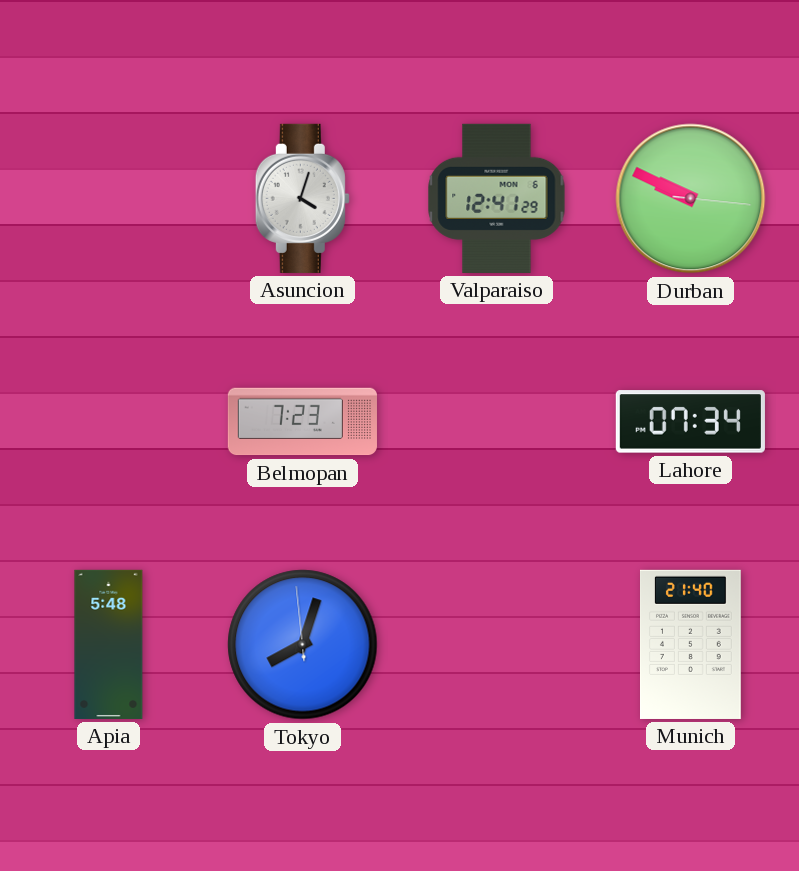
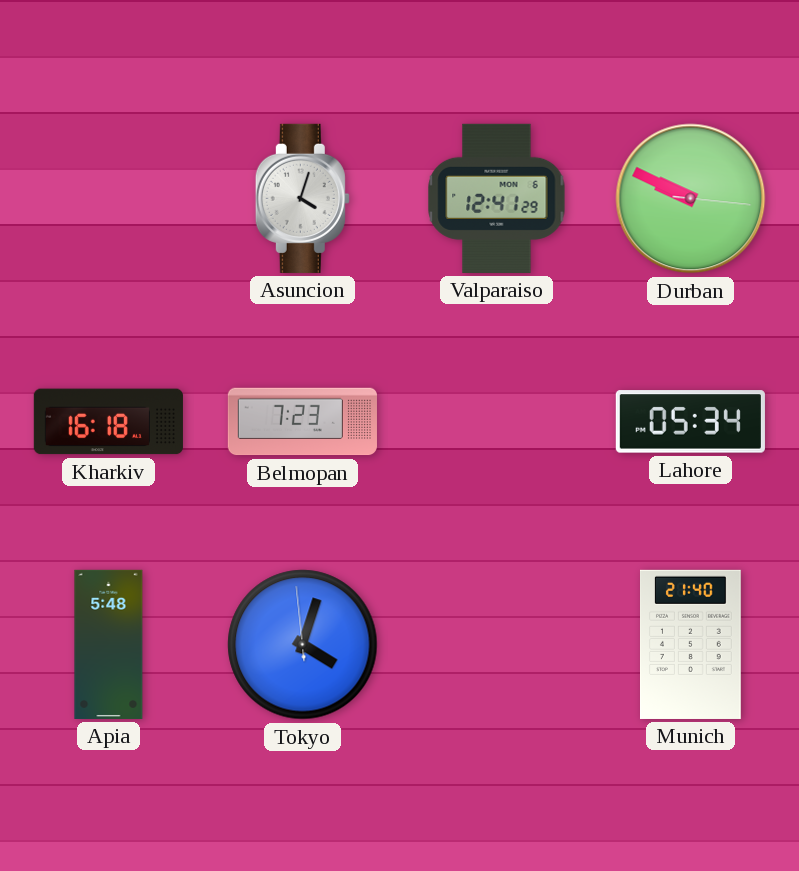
Kharkiv: none -> 16:18 (108, 422)
Lahore: 07:34 -> 05:34 (690, 422)
Tokyo: 8:02 -> 4:02 (303, 645)
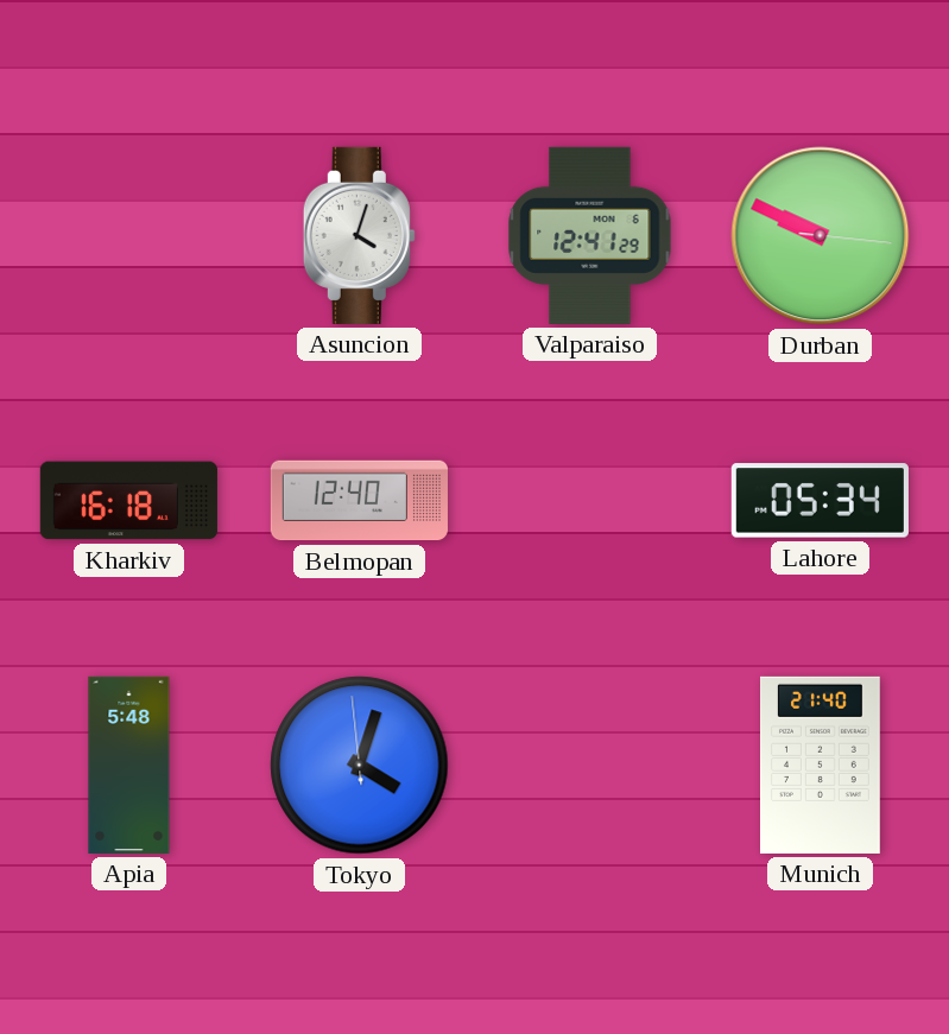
Belmopan: 7:23 -> 12:40 (359, 501)
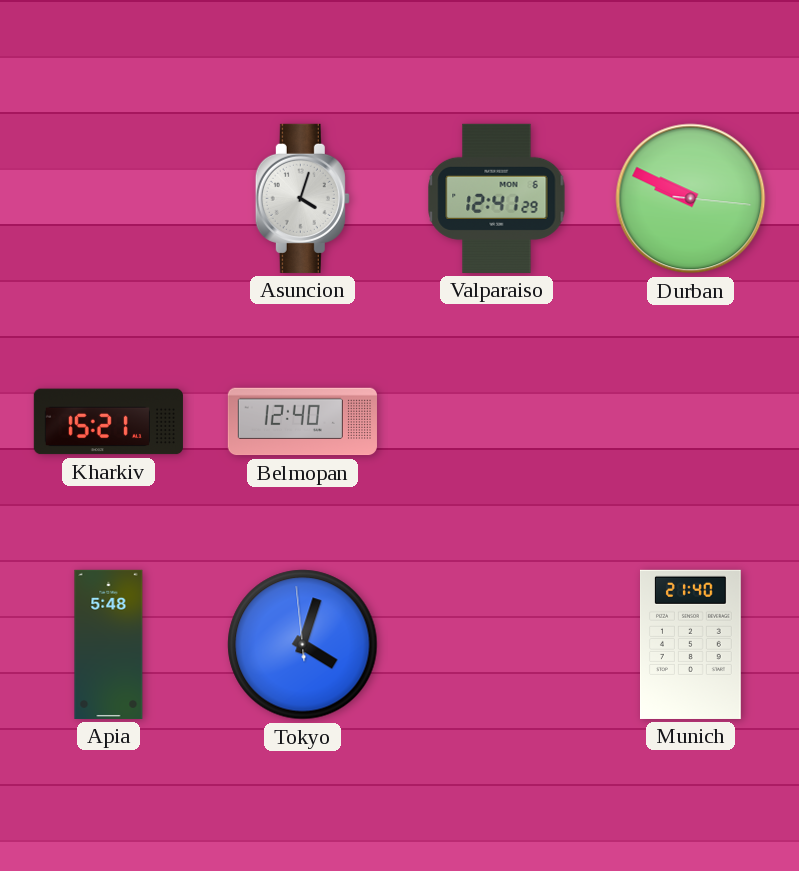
Kharkiv: 16:18 -> 15:21 (108, 422)
Lahore: 05:34 -> none (820, 501)
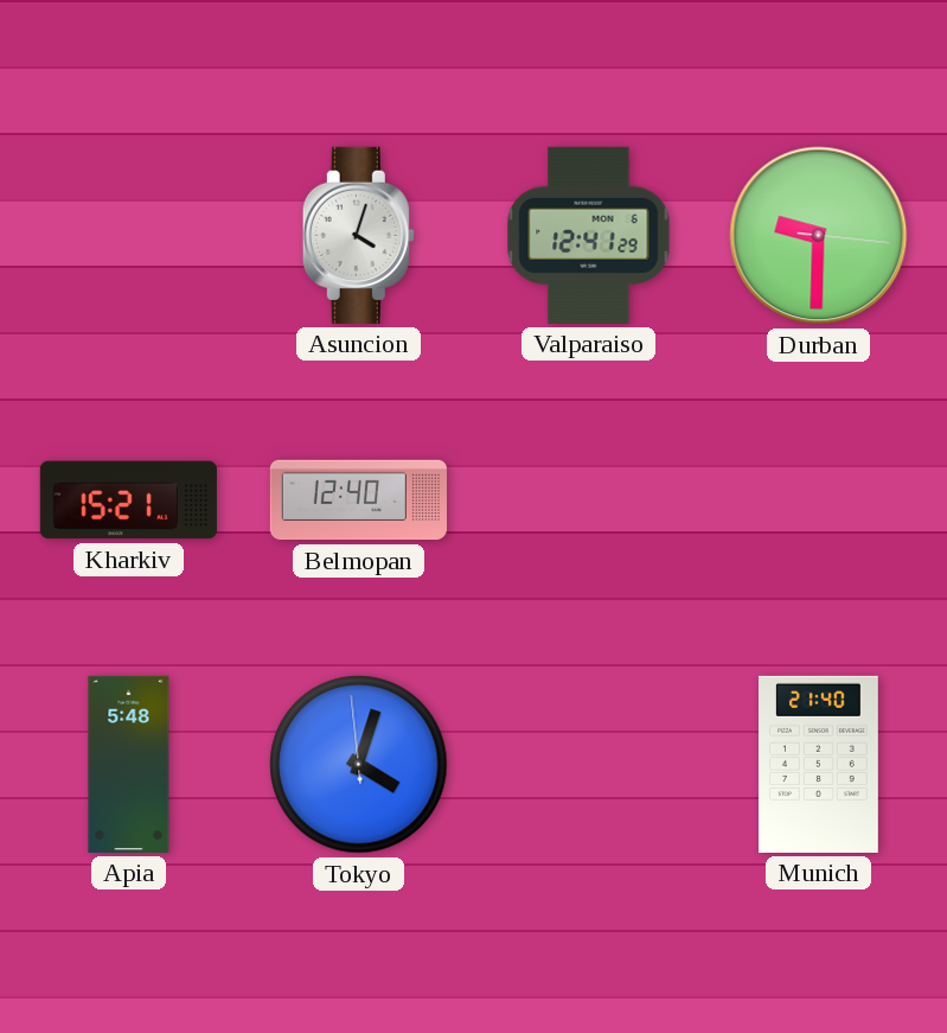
Durban: 9:49 -> 9:30 (819, 236)
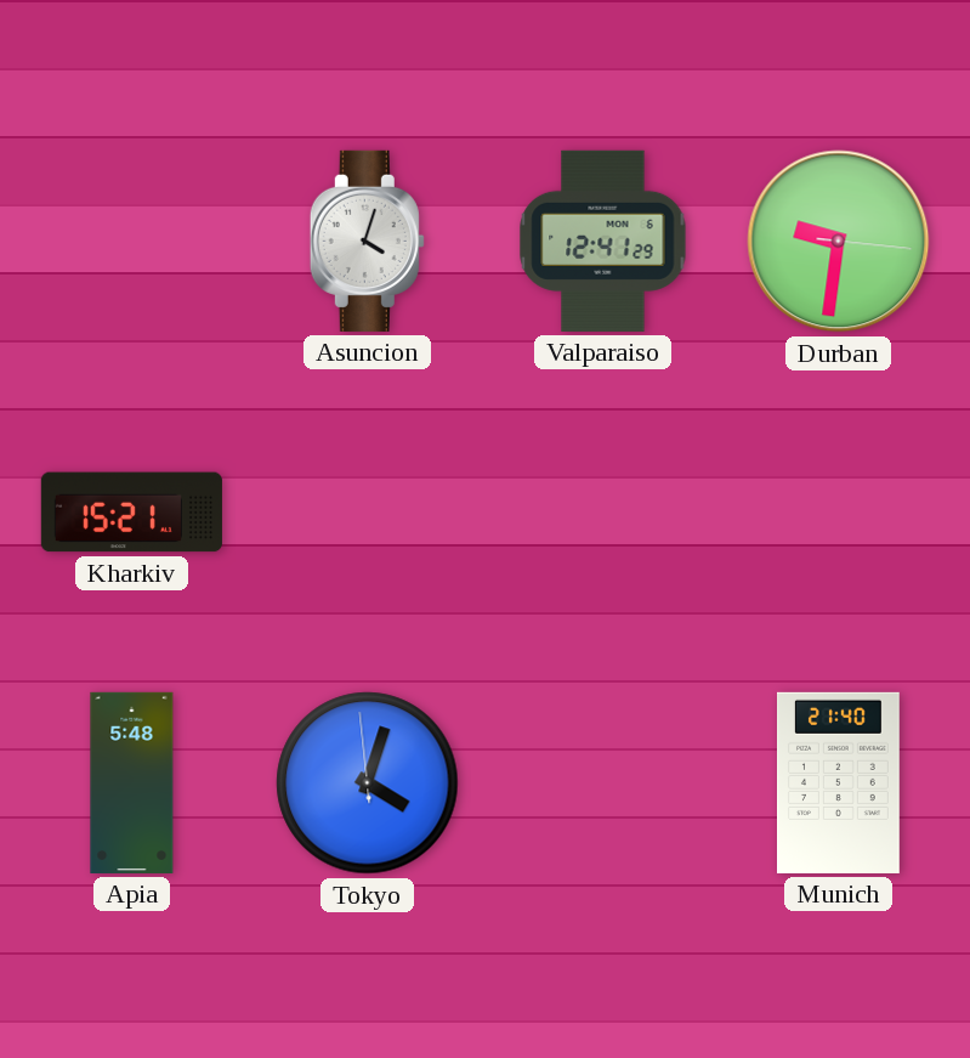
Durban: 9:30 -> 9:31 (839, 242)
Belmopan: 12:40 -> none (358, 500)
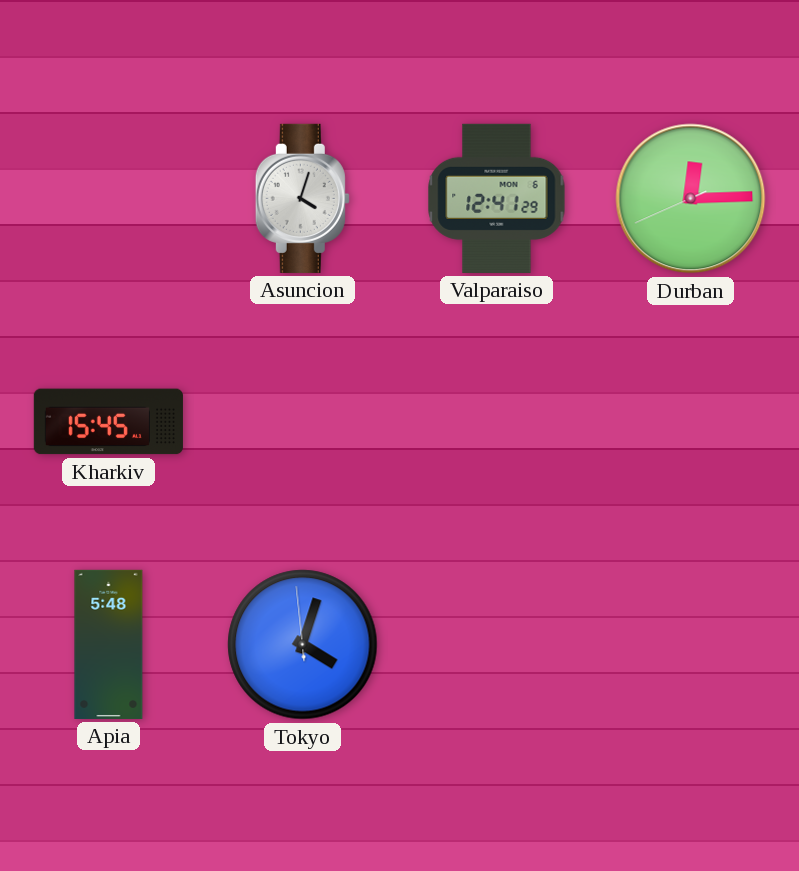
Durban: 9:31 -> 12:14 (691, 199)
Kharkiv: 15:21 -> 15:45 (108, 422)
Munich: 21:40 -> none (839, 782)
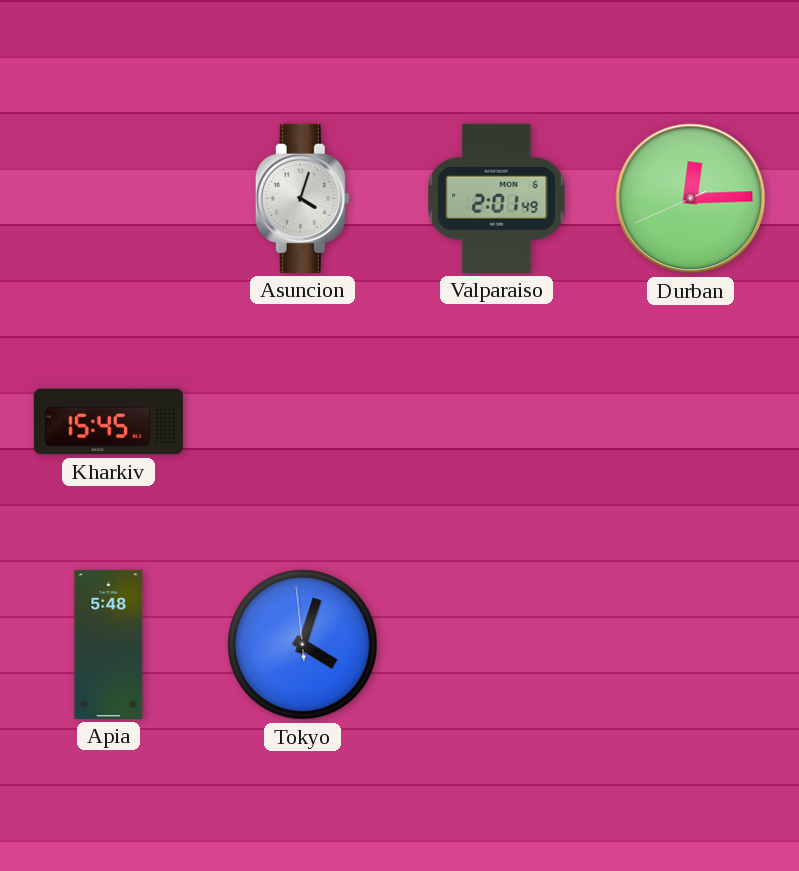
Valparaiso: 12:41 -> 2:01 (497, 198)
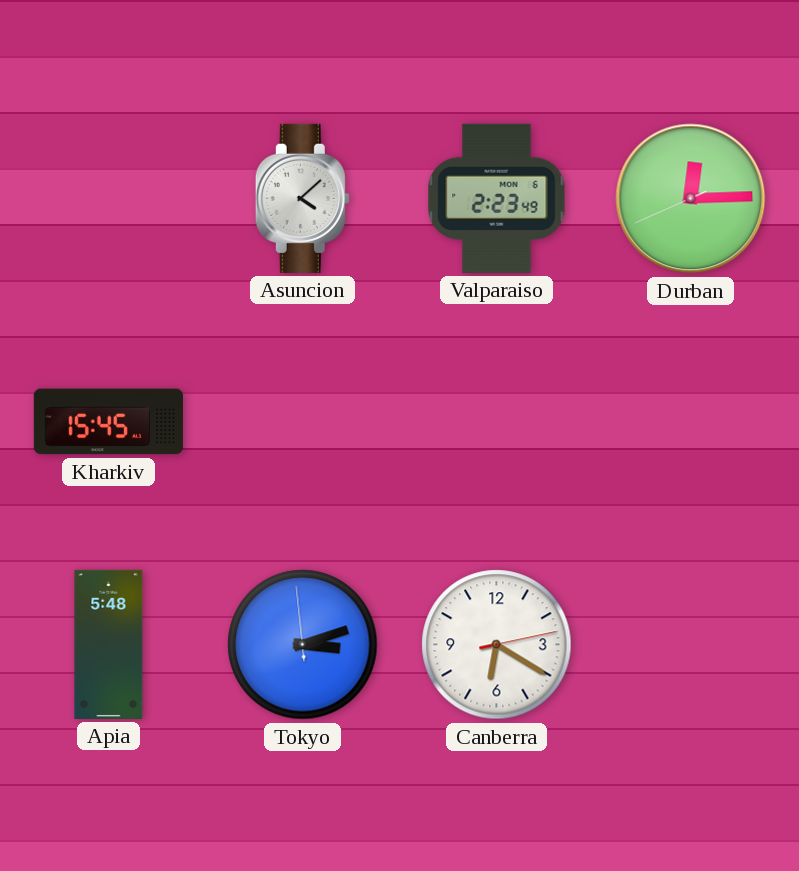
Asuncion: 4:03 -> 4:08 (302, 198)
Valparaiso: 2:01 -> 2:23 (497, 198)
Tokyo: 4:02 -> 3:11 (303, 645)
Canberra: none -> 6:20 (497, 645)
